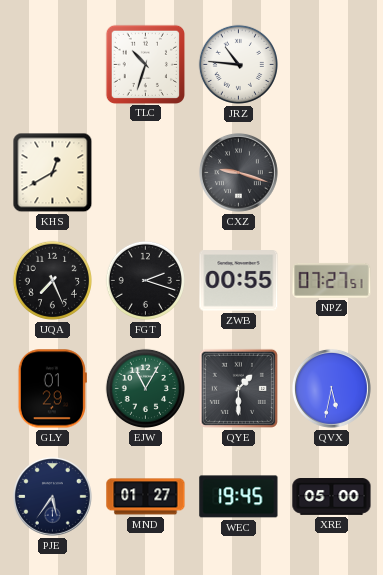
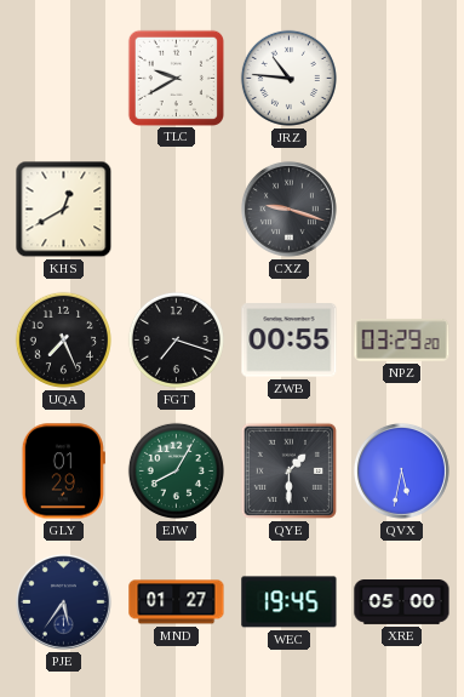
TLC: 10:33 -> 9:40 (176, 78)
FGT: 2:18 -> 7:18 (176, 339)
NPZ: 07:27 -> 03:29 (402, 339)
EJW: 11:05 -> 8:05 (176, 470)
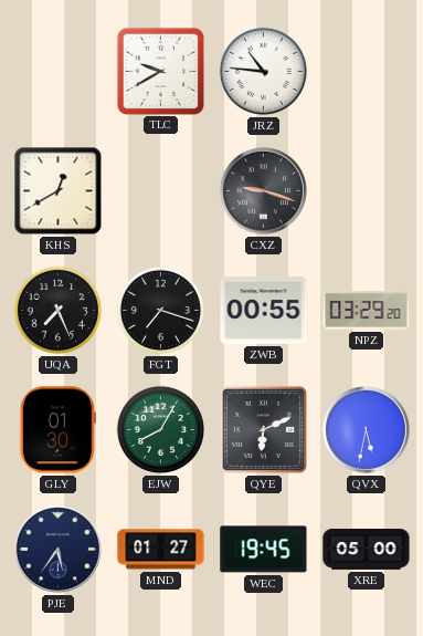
GLY: 01:29 -> 01:30 (57, 430)
QYE: 1:30 -> 6:11 (263, 429)
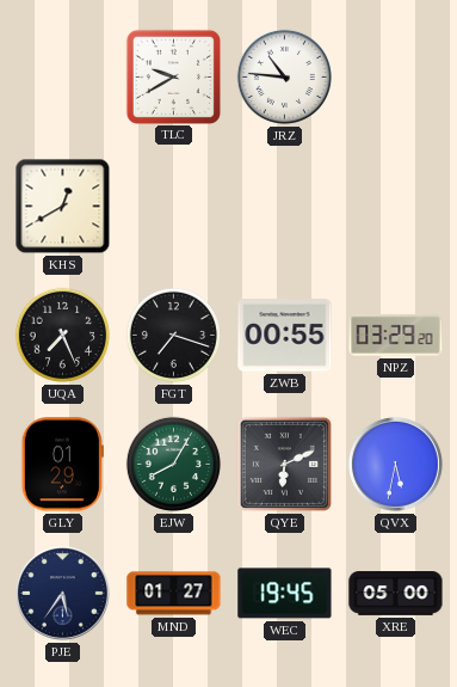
CXZ: 9:18 -> none (263, 190)
GLY: 01:30 -> 01:29 (62, 465)
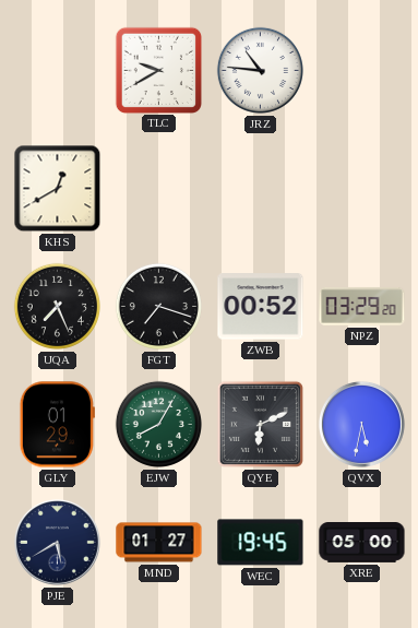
ZWB: 00:55 -> 00:52 (261, 307)
PJE: 5:36 -> 5:40 (57, 542)
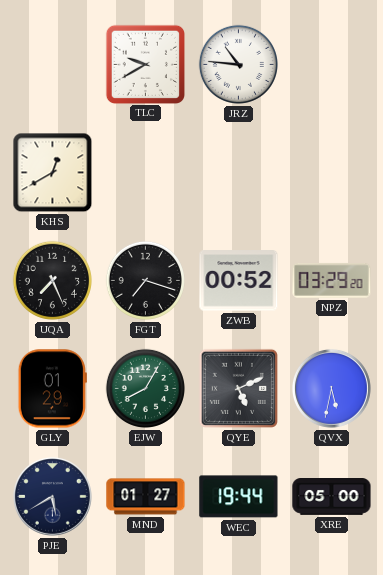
QYE: 6:11 -> 5:11 (238, 388)
WEC: 19:45 -> 19:44 (239, 497)
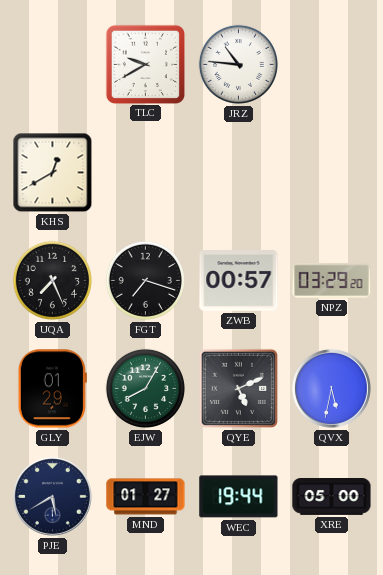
ZWB: 00:52 -> 00:57 (239, 281)
